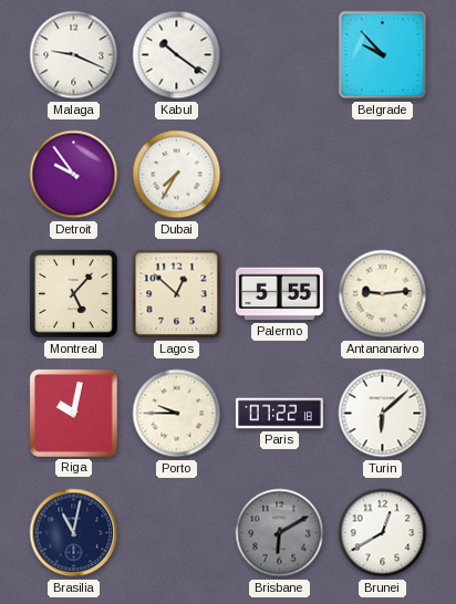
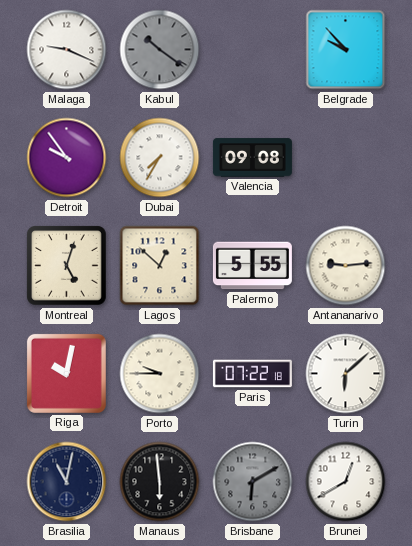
Kabul dial: white -> grey (160, 50)
Valencia: none -> 09:08 (252, 158)
Montreal: 5:07 -> 5:03 (67, 266)
Manaus: none -> 5:59 (160, 482)
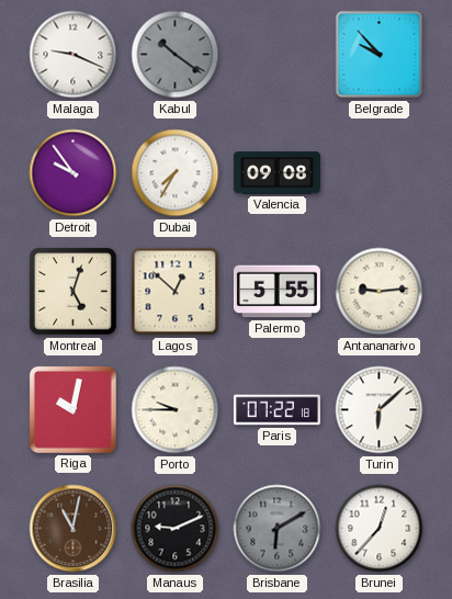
Brasilia dial: navy -> brown (74, 529)
Manaus: 5:59 -> 9:11 (176, 529)
Brunei: 12:40 -> 12:37 (380, 529)
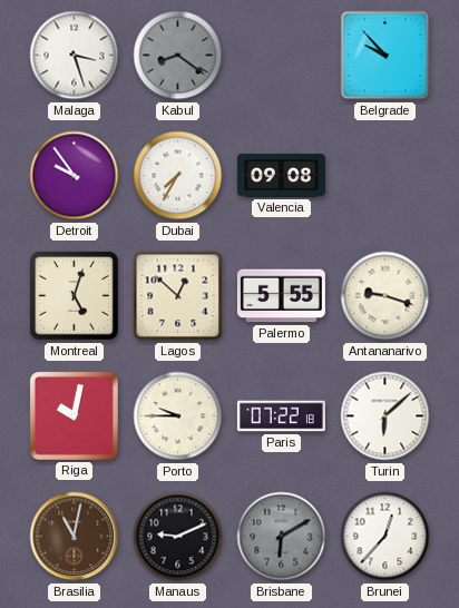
Malaga: 9:19 -> 3:27 (75, 56)
Kabul: 10:21 -> 8:21 (178, 56)
Antananarivo: 9:14 -> 9:18 (385, 296)
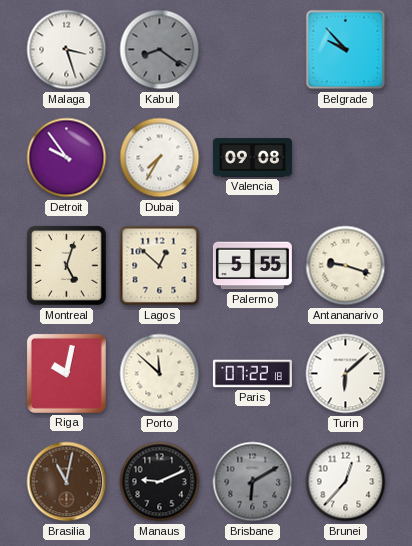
Porto: 9:45 -> 11:52 (160, 374)
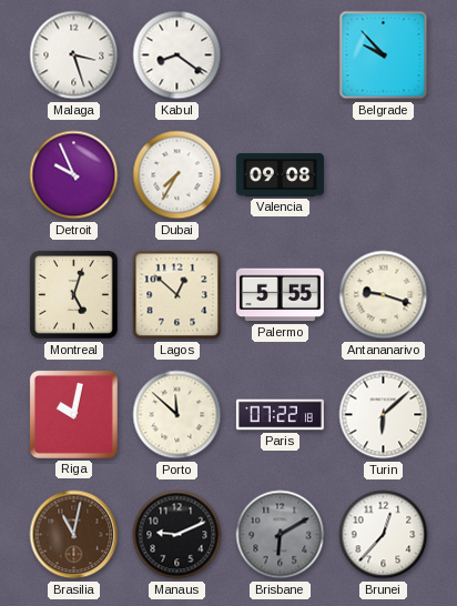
Kabul dial: grey -> white (177, 55)
Detroit: 9:54 -> 9:56 (74, 175)
